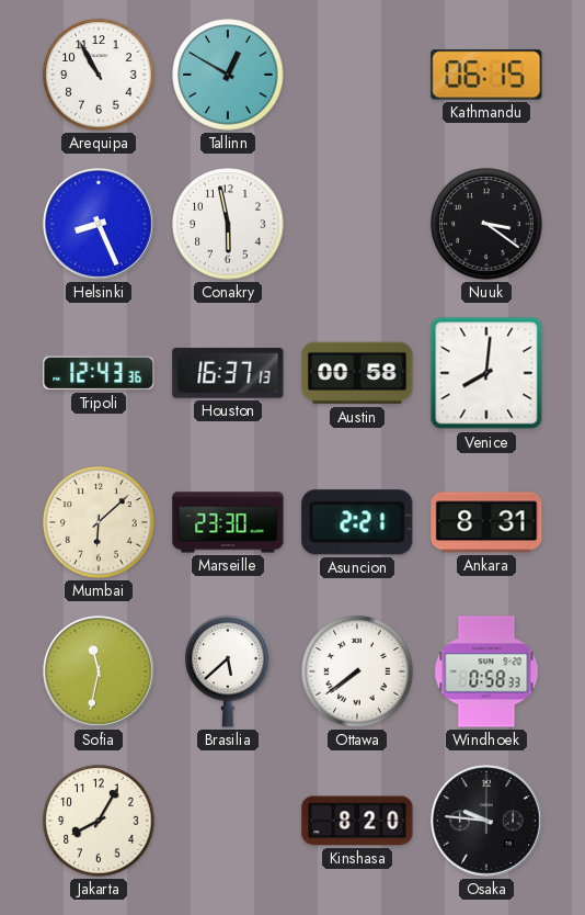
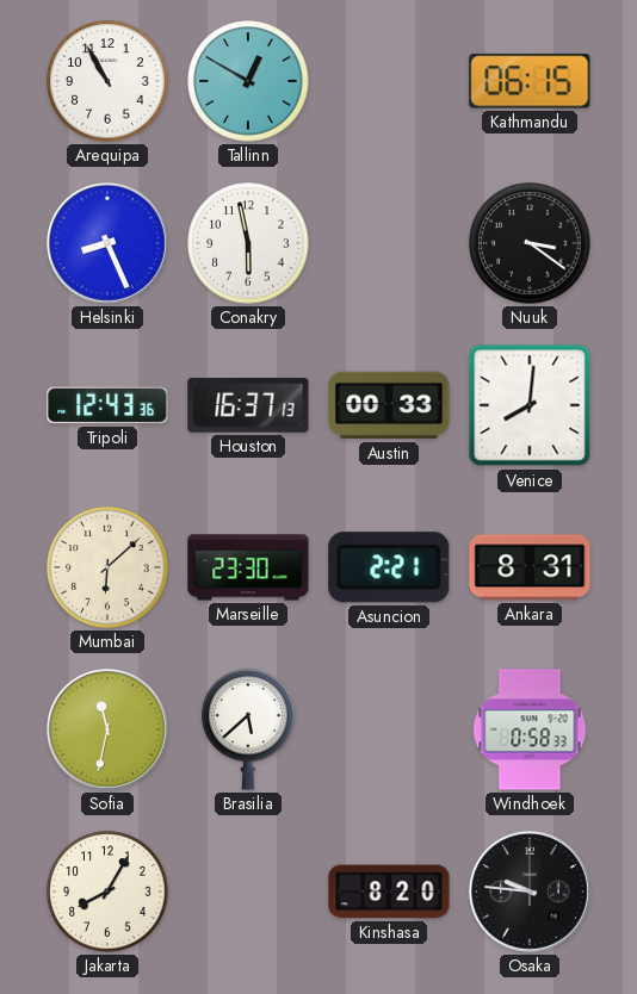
Austin: 00:58 -> 00:33 (389, 405)
Ottawa: 7:39 -> none (357, 671)
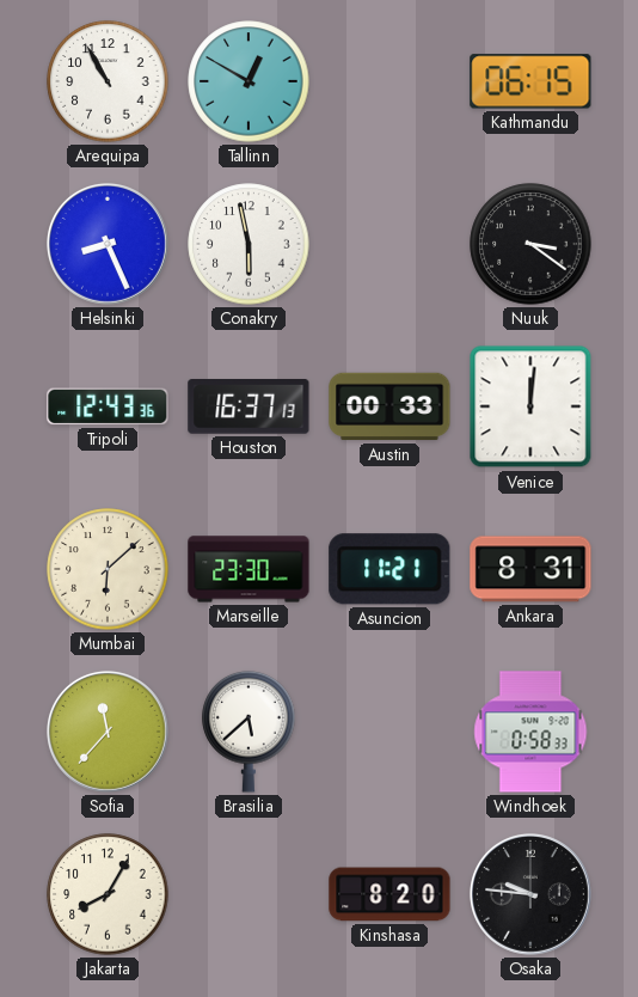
Venice: 8:01 -> 12:01 (530, 406)
Asuncion: 2:21 -> 11:21 (389, 569)
Sofia: 11:32 -> 11:37 (108, 732)
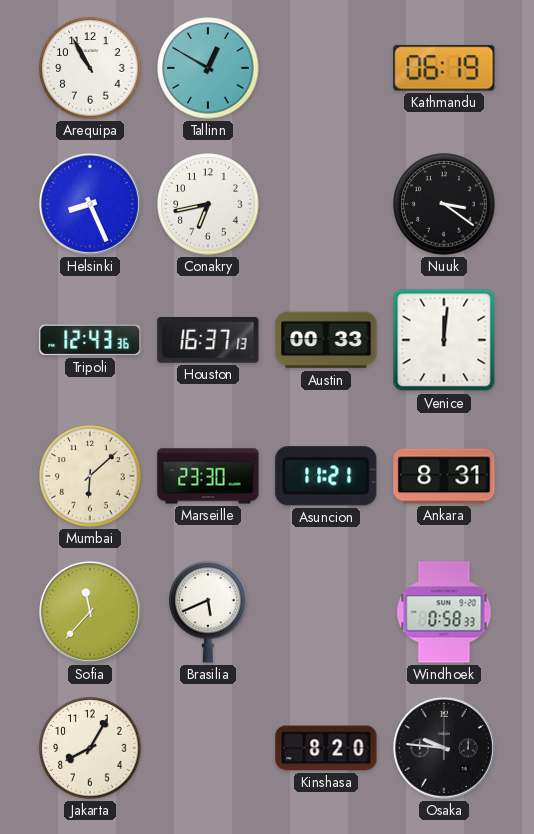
Kathmandu: 06:15 -> 06:19 (444, 68)
Conakry: 5:58 -> 6:43 (208, 204)
Brasilia: 5:38 -> 5:41 (208, 612)
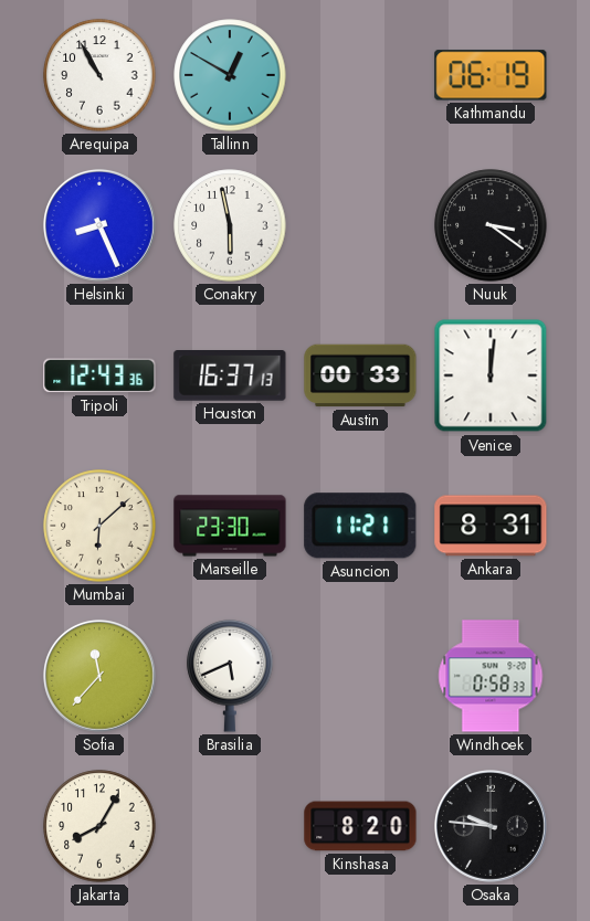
Conakry: 6:43 -> 5:58 (230, 225)
